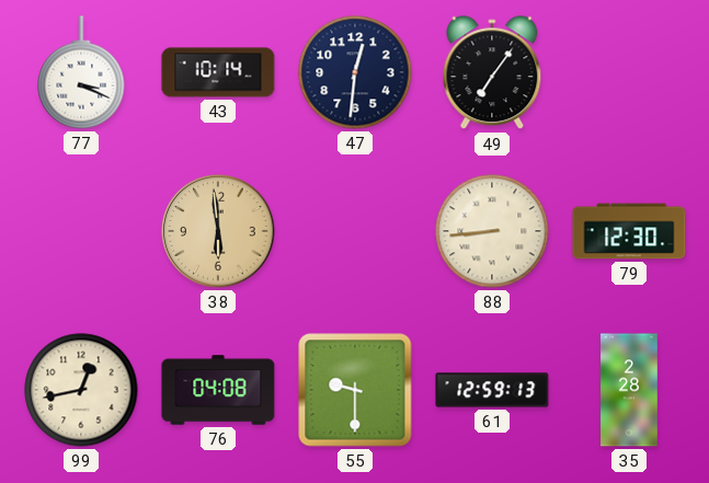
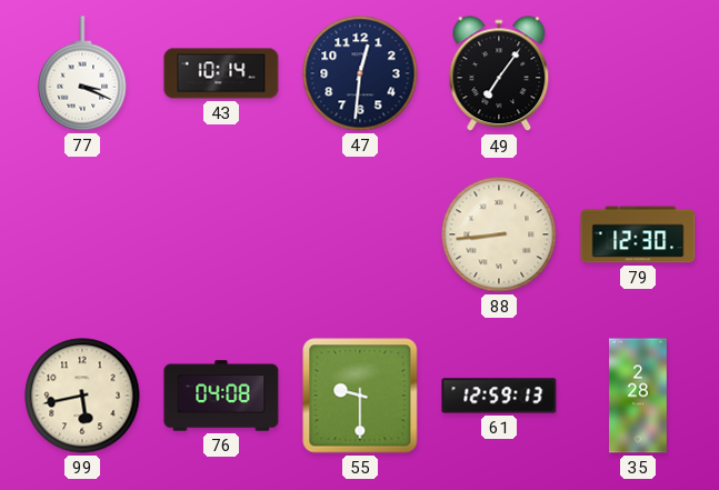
38: 5:59 -> none (218, 231)
99: 12:43 -> 5:43 (82, 396)
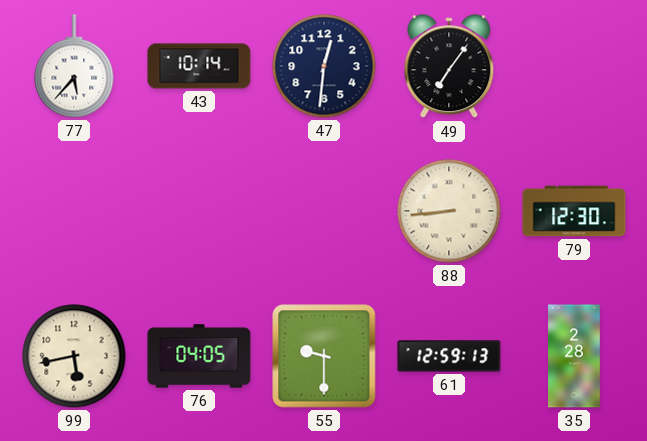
77: 3:19 -> 5:37 (74, 66)
76: 04:08 -> 04:05 (199, 356)
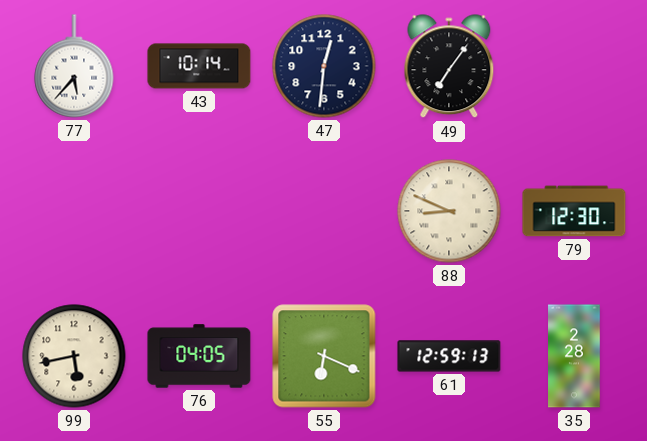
88: 8:44 -> 8:49 (449, 211)
55: 9:30 -> 6:19 (324, 356)
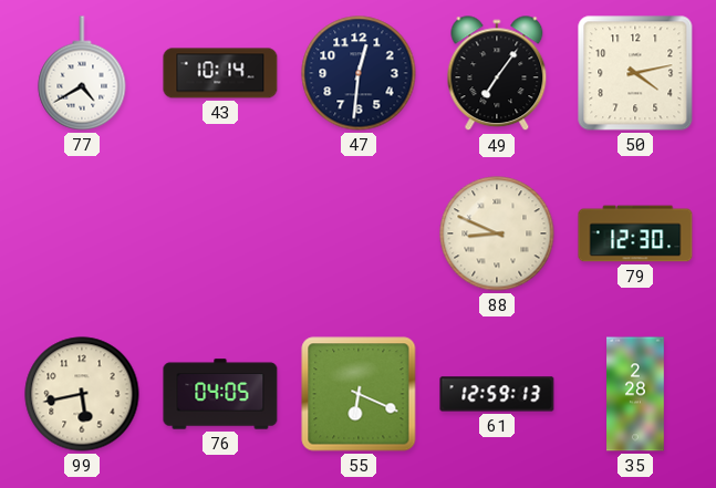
77: 5:37 -> 4:40 (82, 73)
50: none -> 4:13 (635, 73)
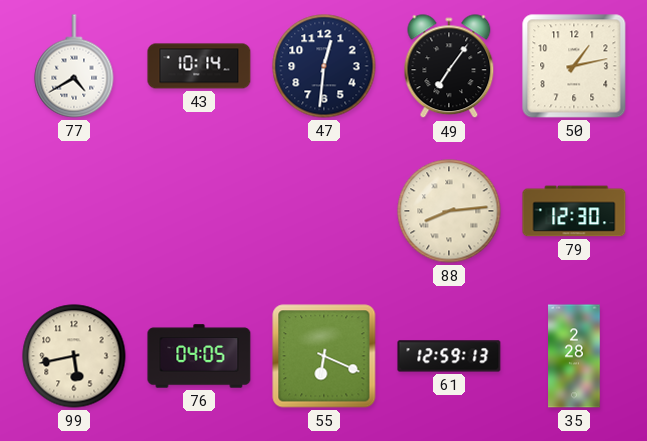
50: 4:13 -> 1:13 (574, 66)
88: 8:49 -> 8:14 (449, 211)
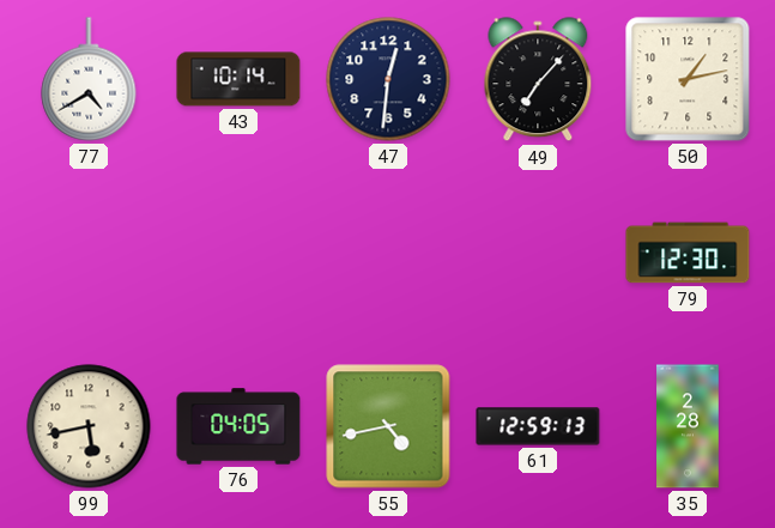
49: 7:06 -> 7:07 (538, 80)
88: 8:14 -> none (449, 211)
55: 6:19 -> 4:43 (388, 426)
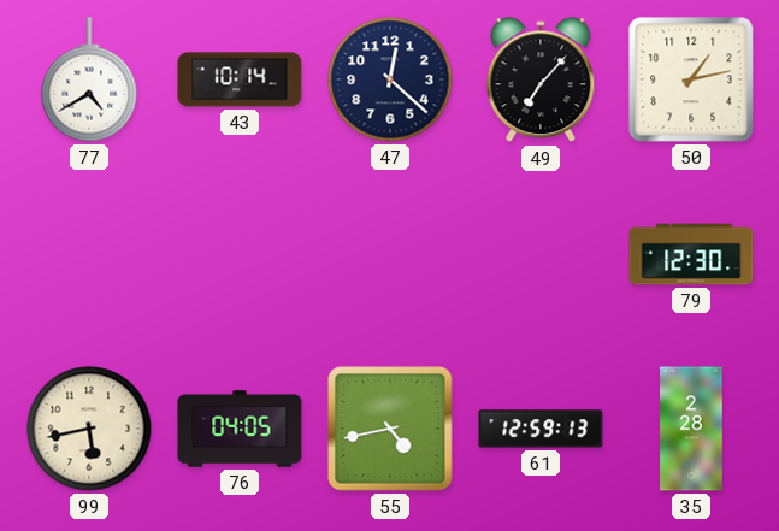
47: 12:31 -> 12:22 (390, 79)
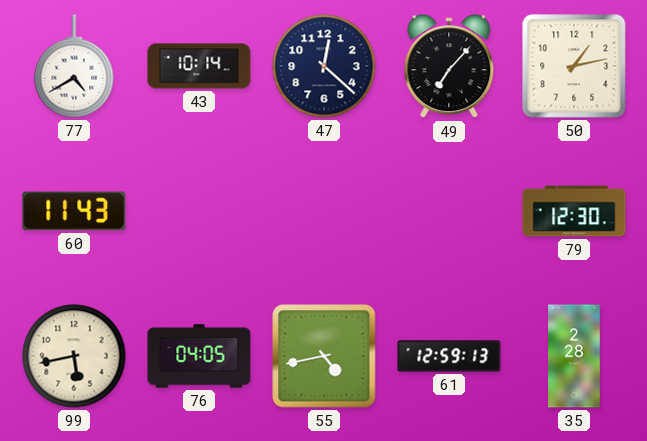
60: none -> 11:43 (74, 211)
